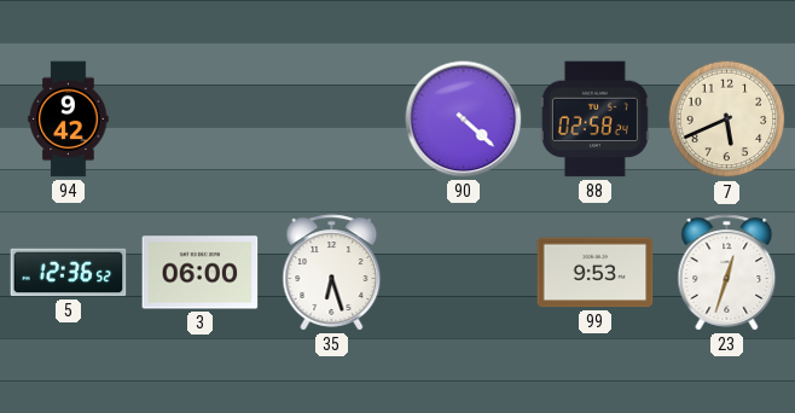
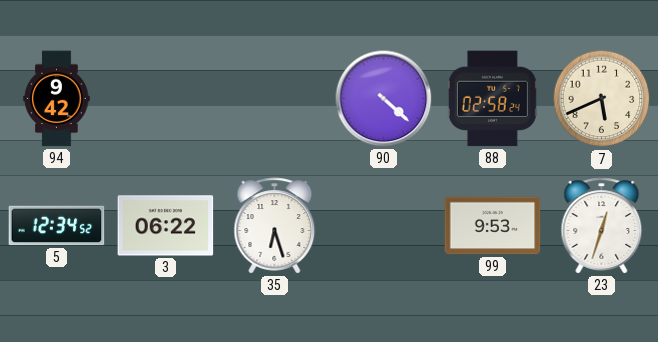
5: 12:36 -> 12:34 (57, 226)
3: 06:00 -> 06:22 (166, 226)
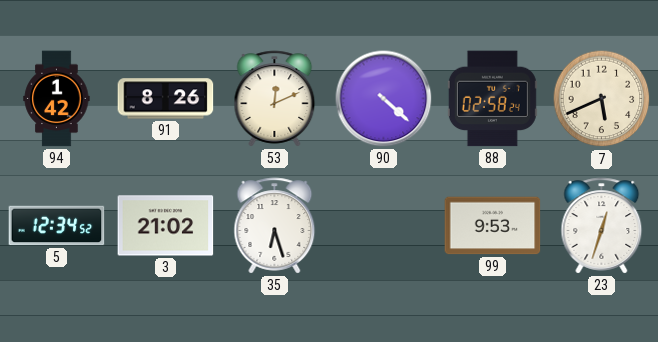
94: 9:42 -> 1:42 (57, 99)
91: none -> 8:26 (166, 99)
53: none -> 12:11 (275, 99)
3: 06:22 -> 21:02 (166, 226)
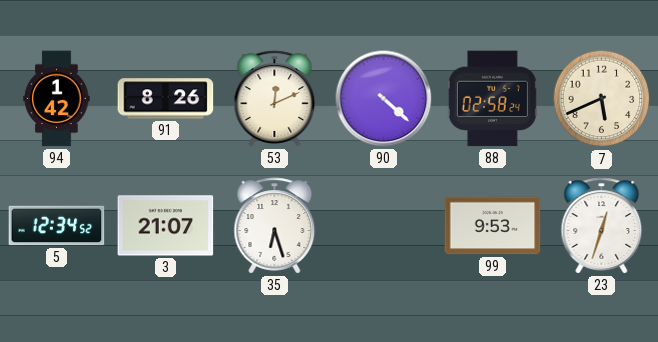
3: 21:02 -> 21:07 (166, 226)
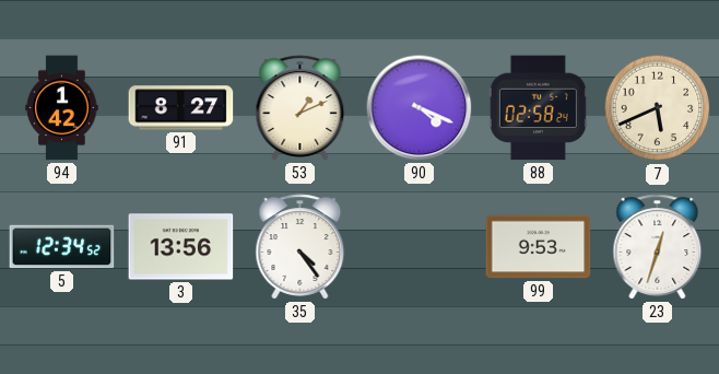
91: 8:26 -> 8:27 (181, 108)
53: 12:11 -> 1:11 (300, 108)
90: 4:22 -> 4:19 (420, 108)
3: 21:07 -> 13:56 (181, 247)
35: 6:27 -> 4:24 (300, 247)
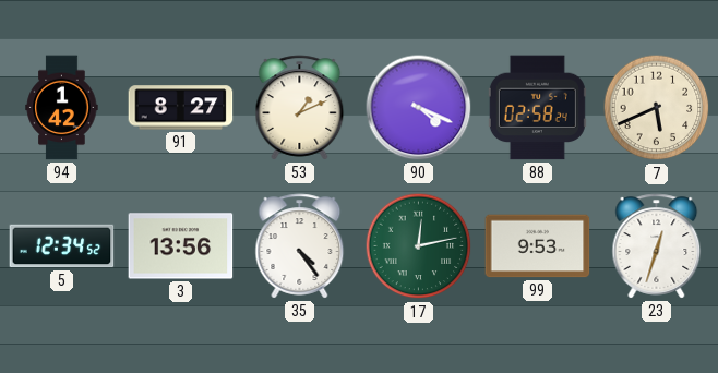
17: none -> 12:13 (419, 246)
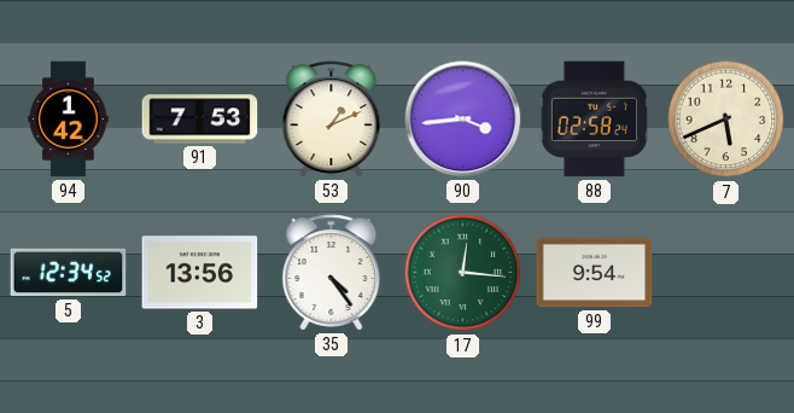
91: 8:27 -> 7:53 (200, 120)
90: 4:19 -> 3:44 (463, 120)
17: 12:13 -> 12:16 (463, 273)
99: 9:53 -> 9:54 (595, 273)
23: 12:33 -> none (657, 246)
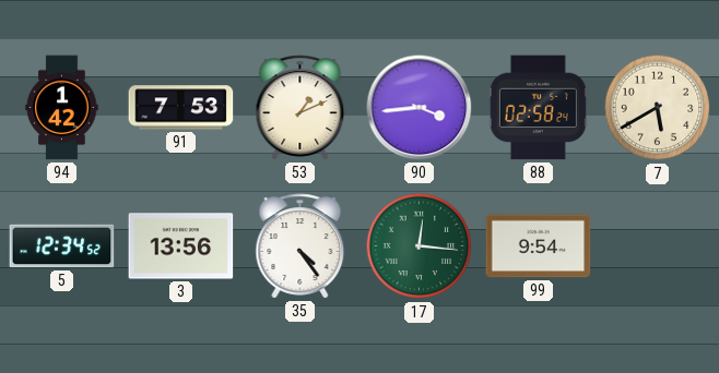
7: 5:41 -> 5:40 (658, 108)
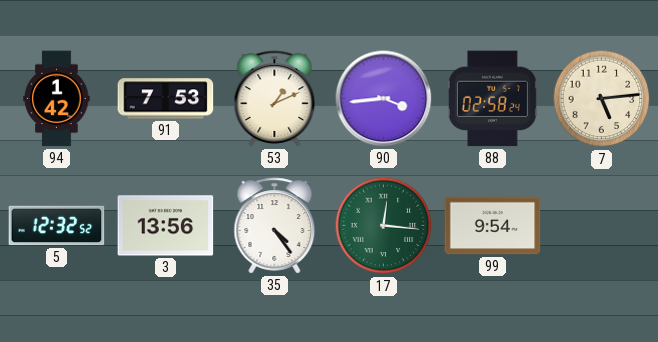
7: 5:40 -> 5:14 (602, 99)
5: 12:34 -> 12:32 (57, 226)
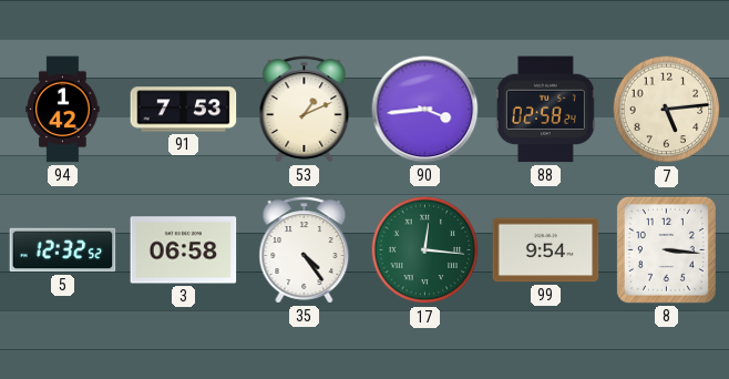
3: 13:56 -> 06:58 (184, 250)
8: none -> 3:16 (666, 249)
